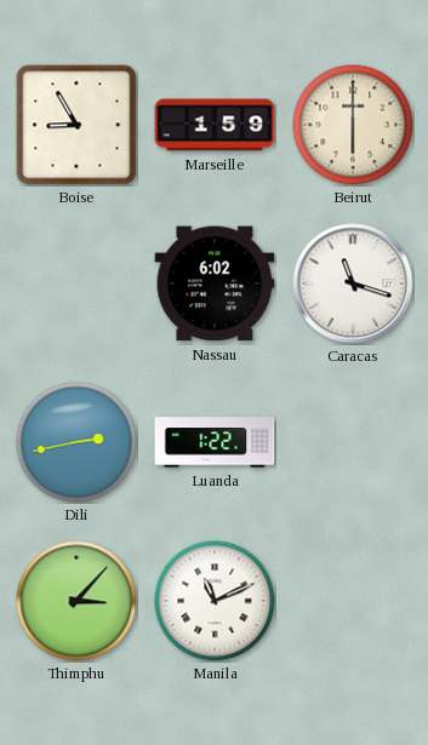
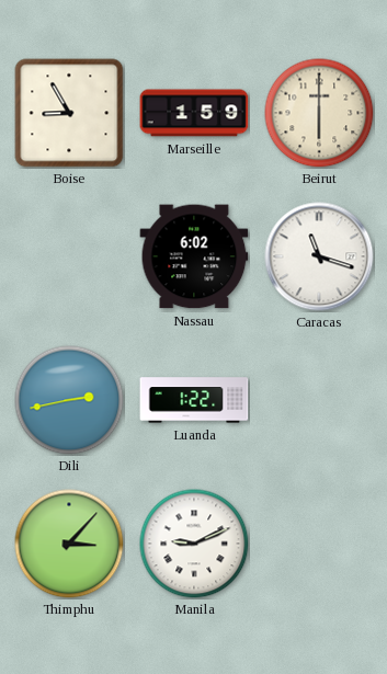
Manila: 11:11 -> 9:11 (194, 544)
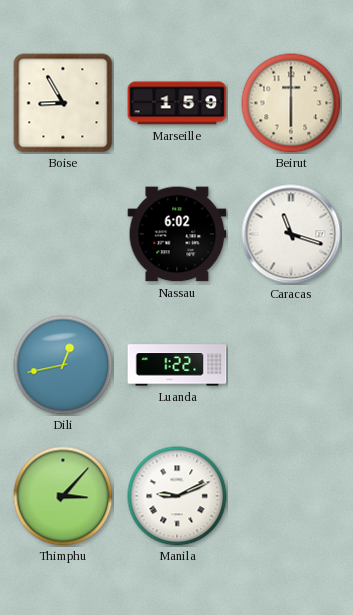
Dili: 2:43 -> 12:43 (63, 365)
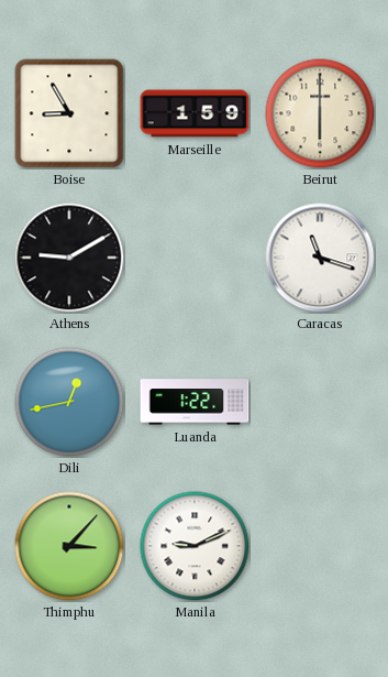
Athens: none -> 9:10 (69, 258)
Nassau: 6:02 -> none (177, 234)
